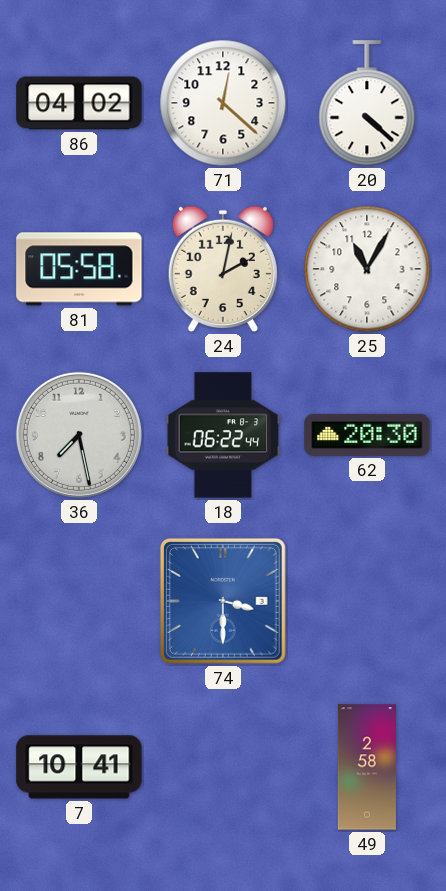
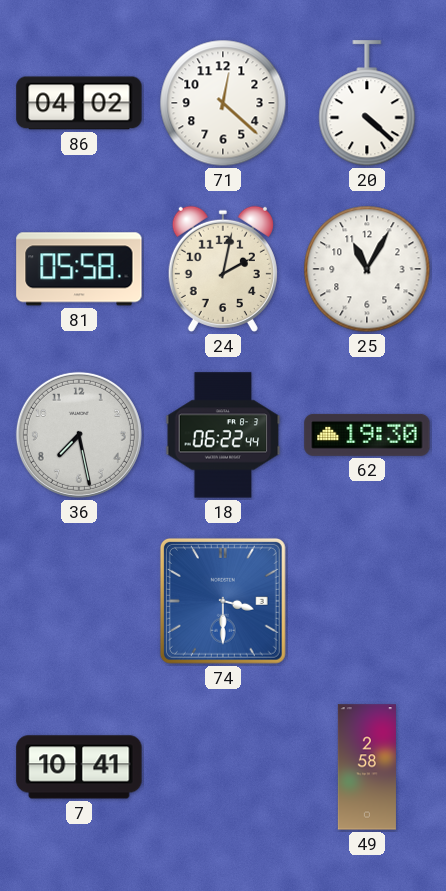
62: 20:30 -> 19:30 (367, 435)
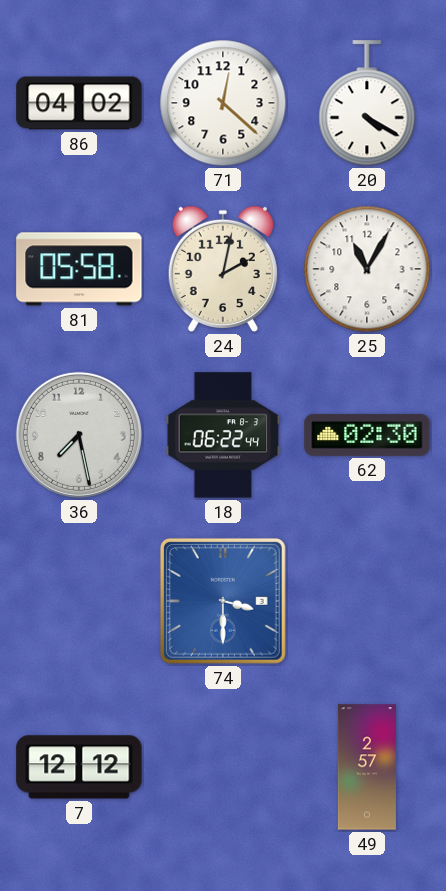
20: 4:22 -> 4:20 (367, 104)
62: 19:30 -> 02:30 (367, 435)
7: 10:41 -> 12:12 (79, 767)
49: 2:58 -> 2:57 (367, 767)
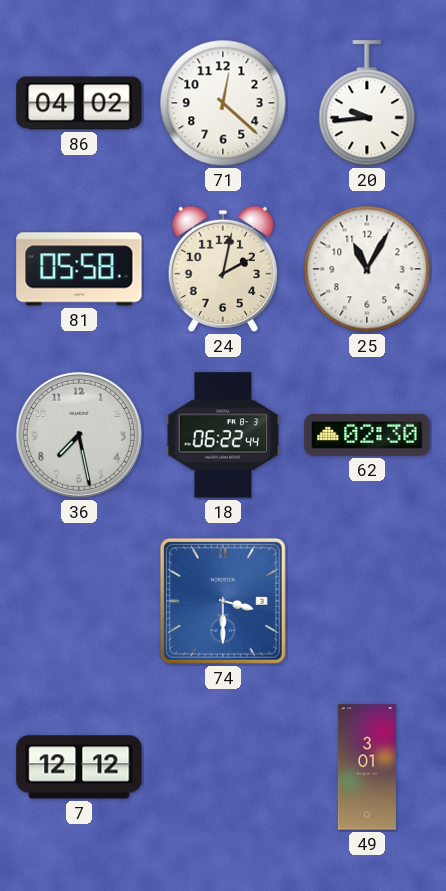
20: 4:20 -> 9:44 (367, 104)
49: 2:57 -> 3:01 (367, 767)
